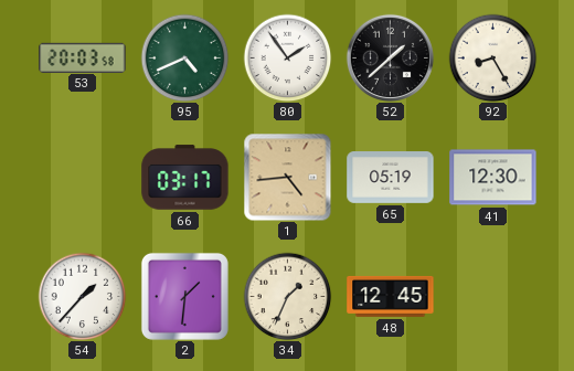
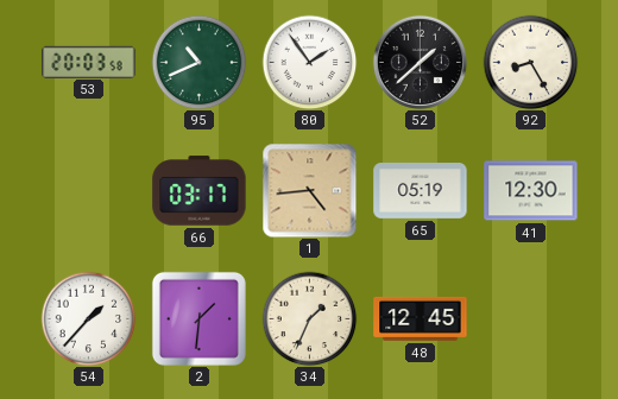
95: 4:41 -> 10:41 (198, 62)
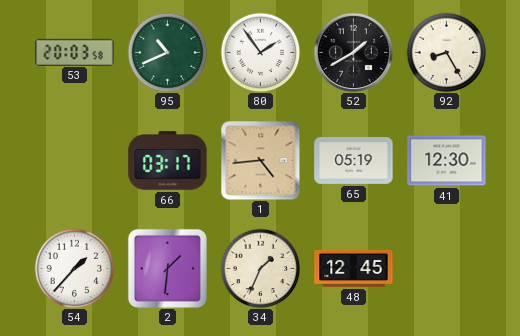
52: 1:38 -> 1:40 (353, 52)
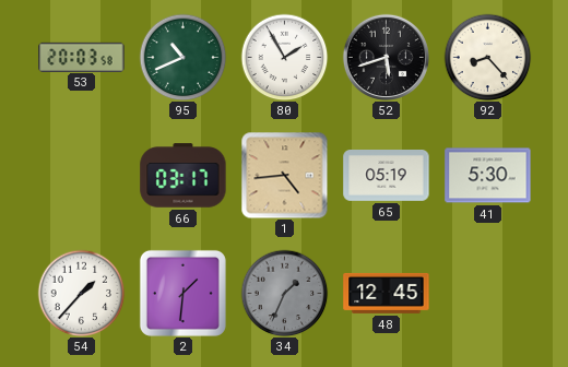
80: 1:54 -> 1:55 (284, 57)
52: 1:40 -> 5:42 (386, 57)
92: 8:25 -> 8:23 (487, 57)
41: 12:30 -> 5:30 (488, 176)
34 dial: cream -> grey (284, 293)
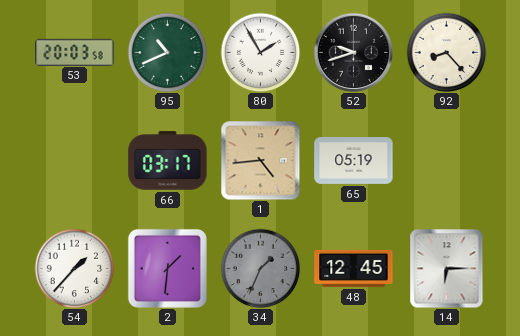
52: 5:42 -> 9:42 (353, 52)
41: 5:30 -> none (488, 176)
14: none -> 6:15 (447, 268)
